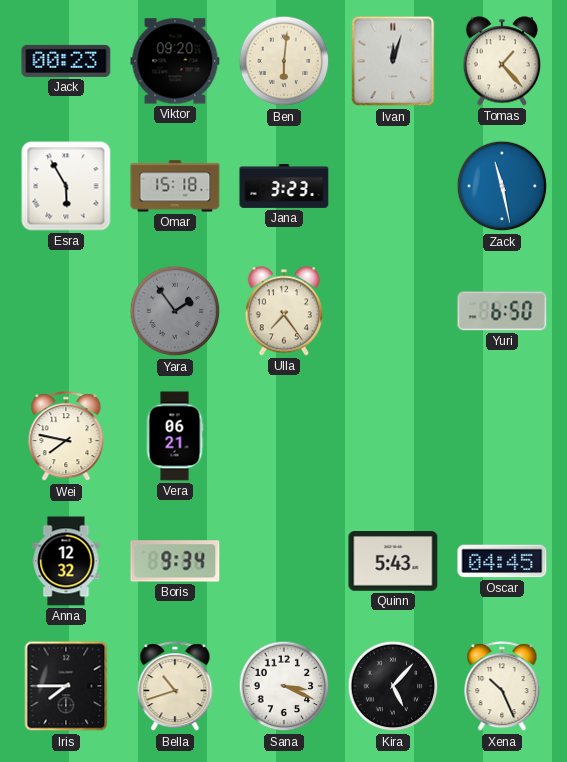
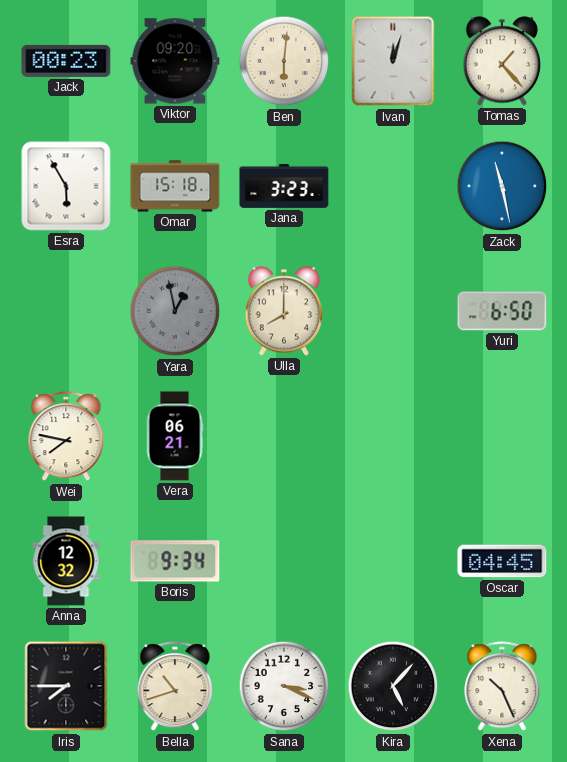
Yara: 1:54 -> 12:58 (175, 311)
Ulla: 7:24 -> 8:00 (283, 311)
Quinn: 5:43 -> none (393, 561)
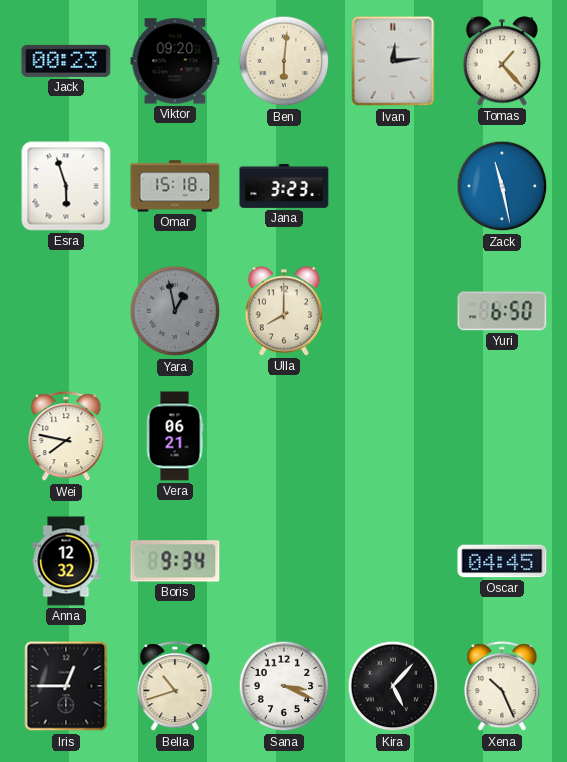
Ivan: 12:03 -> 12:14 (393, 61)
Esra: 5:55 -> 5:57 (66, 186)
Iris: 7:45 -> 12:45 (66, 686)
